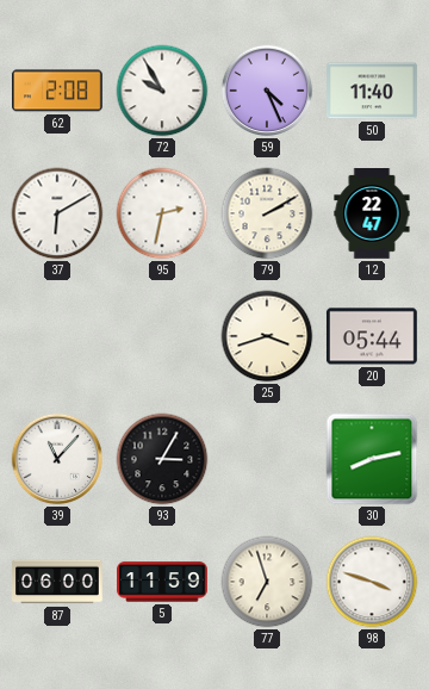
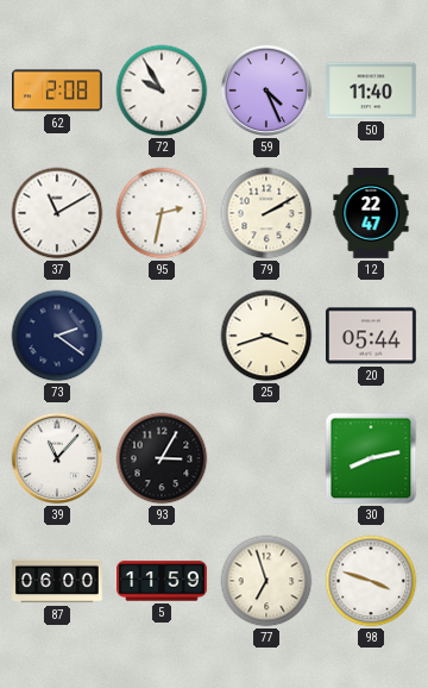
37: 6:10 -> 11:10 (57, 213)
73: none -> 2:21 (57, 336)
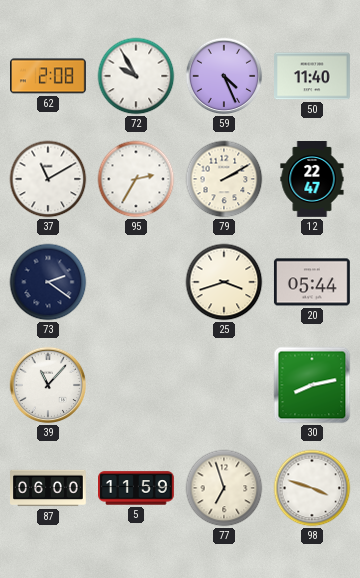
95: 2:32 -> 2:35 (136, 179)
93: 3:05 -> none (162, 458)
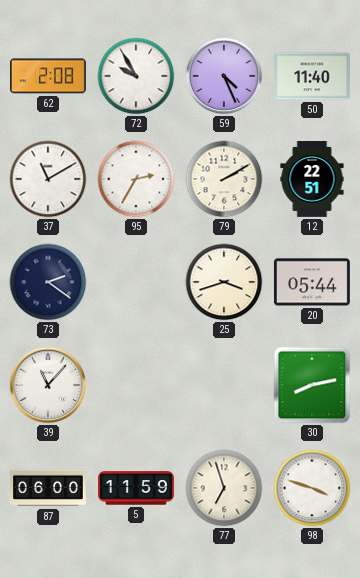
12: 22:47 -> 22:51 (312, 180)
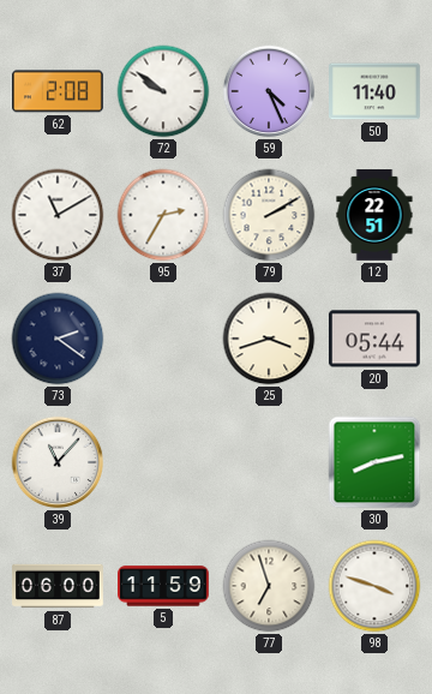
72: 9:55 -> 9:51 (163, 91)
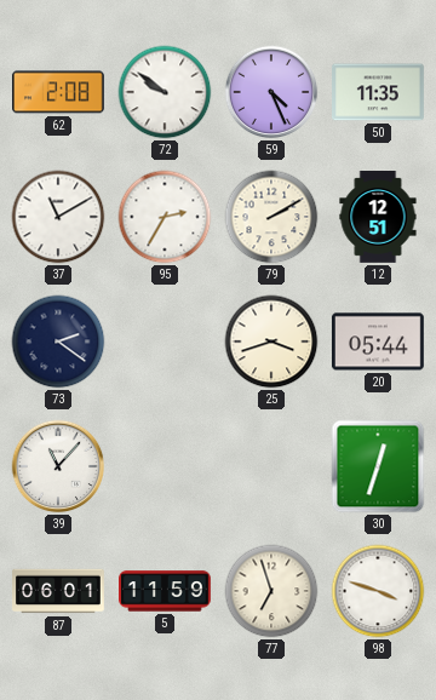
50: 11:40 -> 11:35 (379, 92)
12: 22:51 -> 12:51 (378, 218)
30: 8:13 -> 12:33 (378, 466)
87: 06:00 -> 06:01 (59, 591)
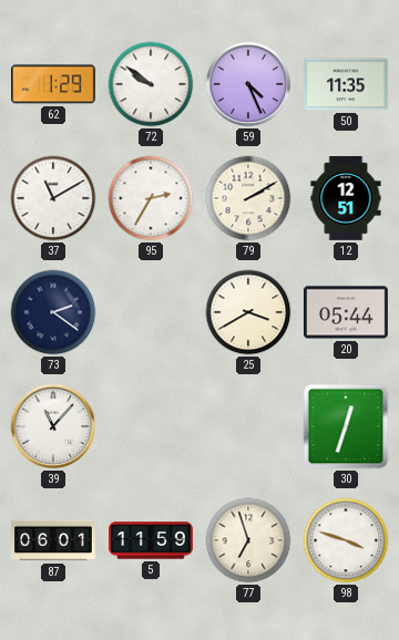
62: 2:08 -> 1:29 (54, 84)
25: 3:42 -> 3:40 (248, 312)
